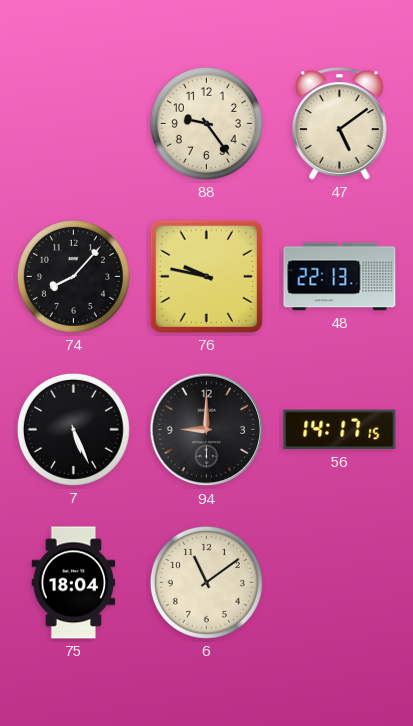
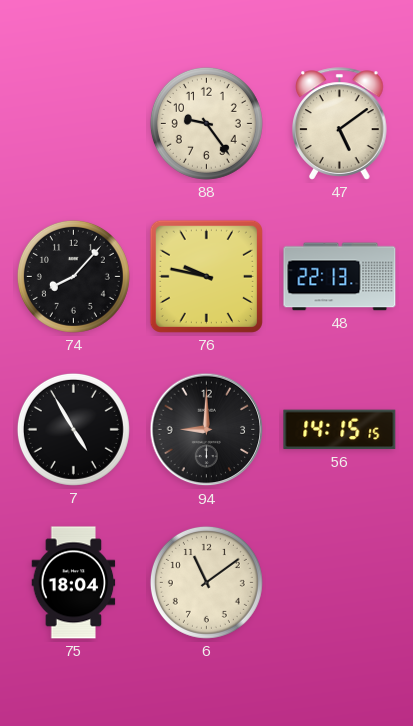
7: 5:26 -> 4:55 (73, 429)
56: 14:17 -> 14:15 (340, 430)
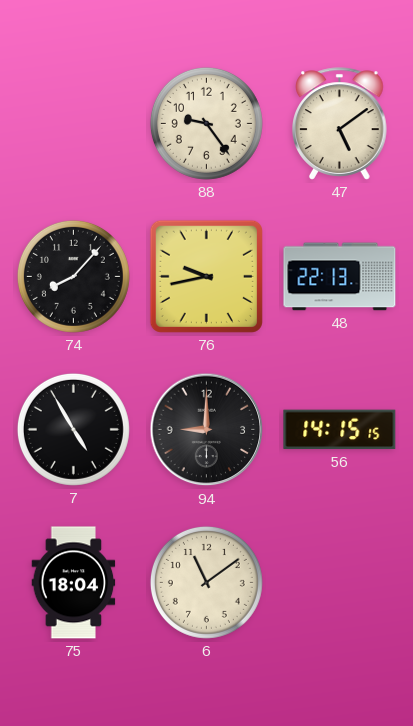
76: 9:47 -> 9:43 (206, 276)
